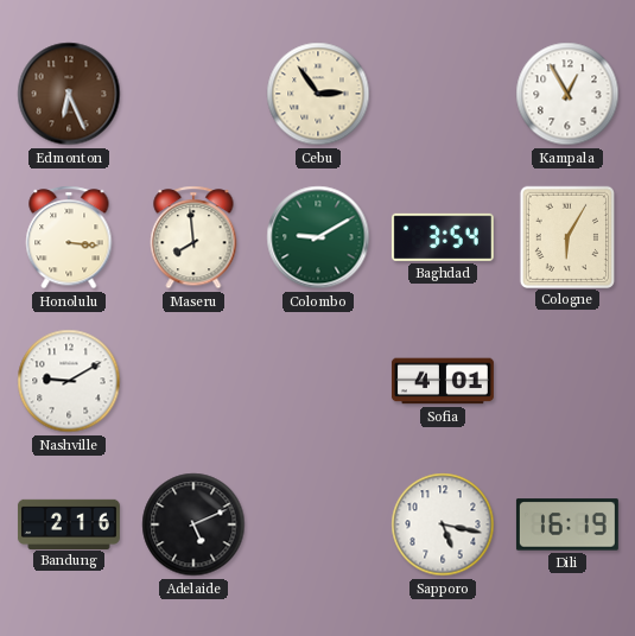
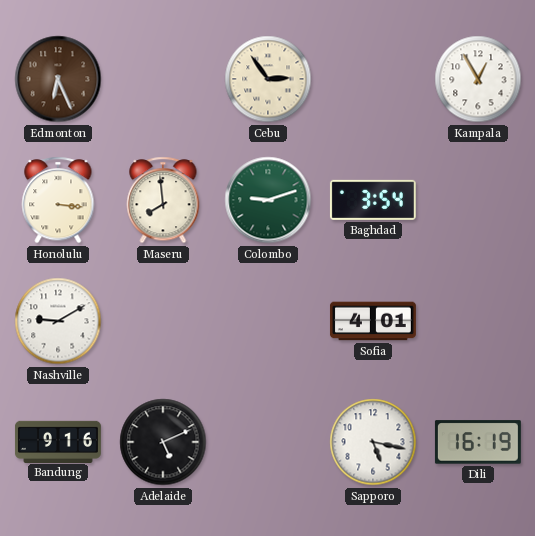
Colombo: 9:10 -> 9:12 (268, 200)
Cologne: 6:05 -> none (566, 236)
Bandung: 2:16 -> 9:16 (58, 441)
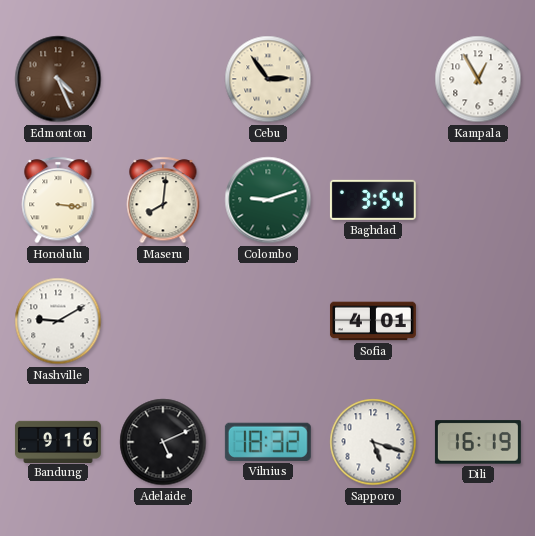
Edmonton: 6:26 -> 4:26 (58, 79)
Maseru: 7:59 -> 8:01 (163, 200)
Vilnius: none -> 18:32 (268, 442)
Sapporo: 5:17 -> 5:18 (373, 442)
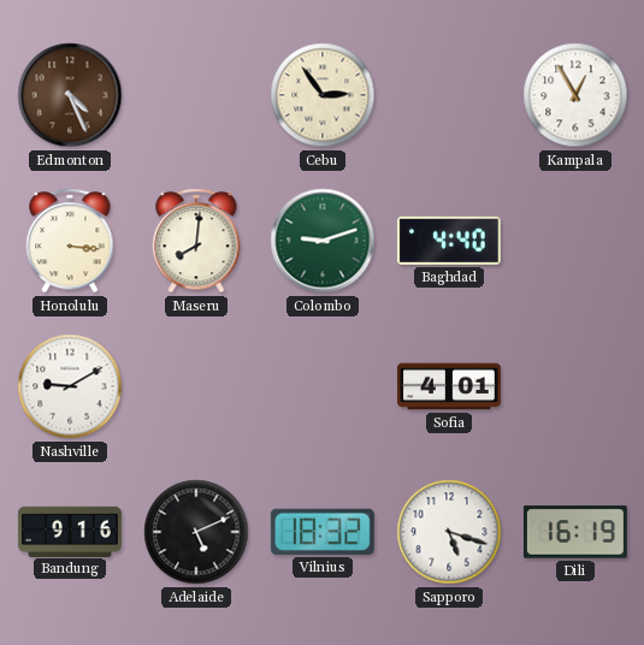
Baghdad: 3:54 -> 4:40 (449, 241)
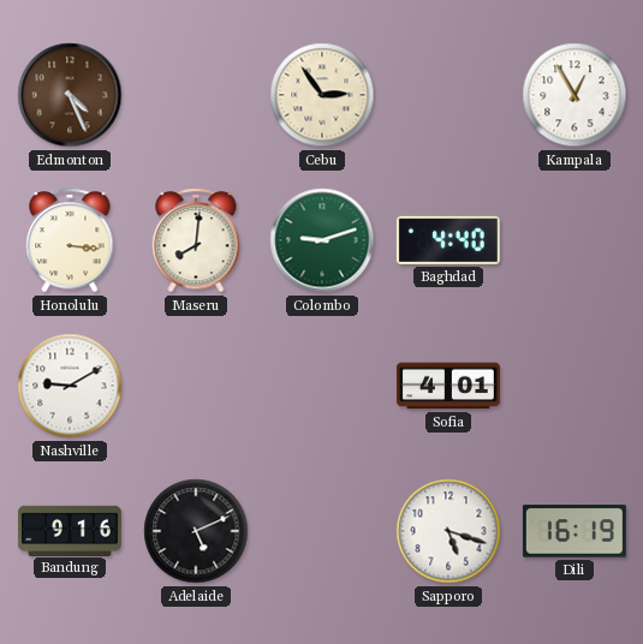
Vilnius: 18:32 -> none (323, 532)
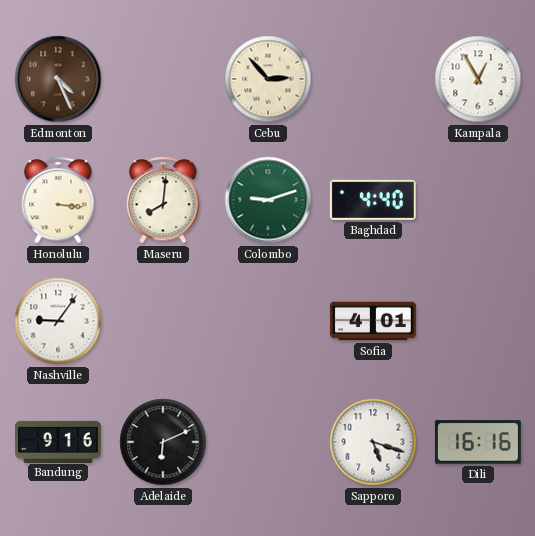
Cebu: 2:54 -> 2:53 (268, 79)
Nashville: 9:10 -> 9:06 (58, 321)
Adelaide: 5:11 -> 6:11 (163, 442)
Dili: 16:19 -> 16:16 (478, 442)
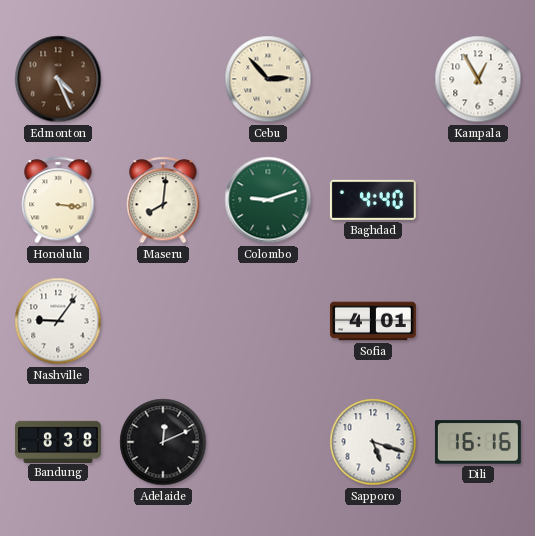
Bandung: 9:16 -> 8:38 (58, 441)
Adelaide: 6:11 -> 12:11 (163, 442)
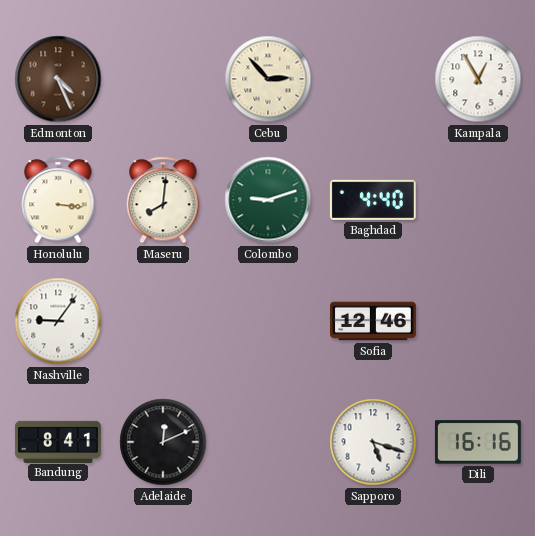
Sofia: 4:01 -> 12:46 (373, 321)
Bandung: 8:38 -> 8:41 (58, 441)
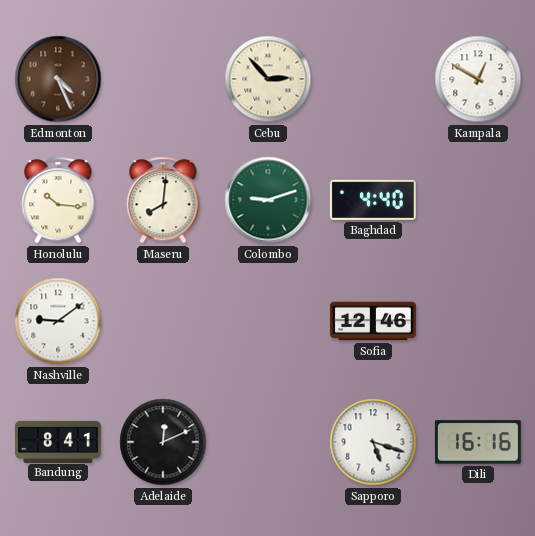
Kampala: 12:55 -> 12:50 (478, 79)
Honolulu: 3:16 -> 10:16 (58, 200)
Nashville: 9:06 -> 9:09 (58, 321)
